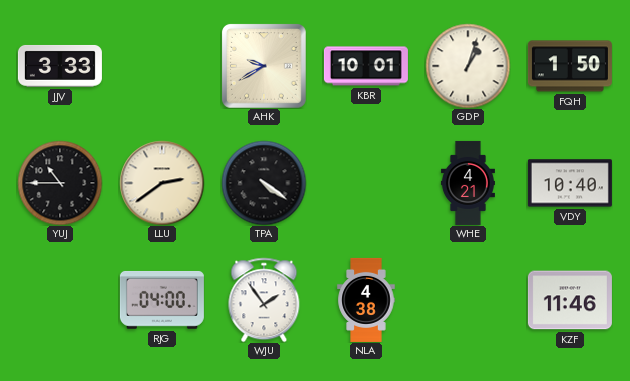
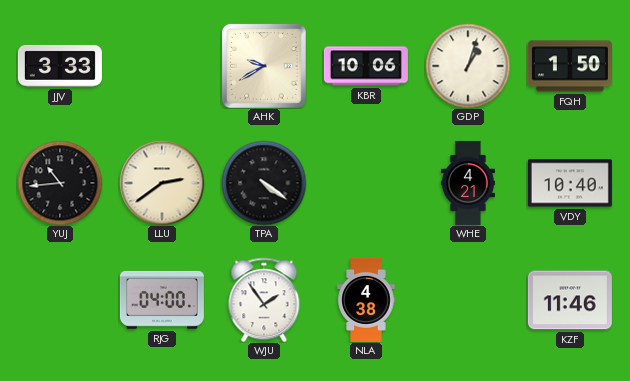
KBR: 10:01 -> 10:06 (366, 66)
YUJ: 10:45 -> 10:44 (60, 183)
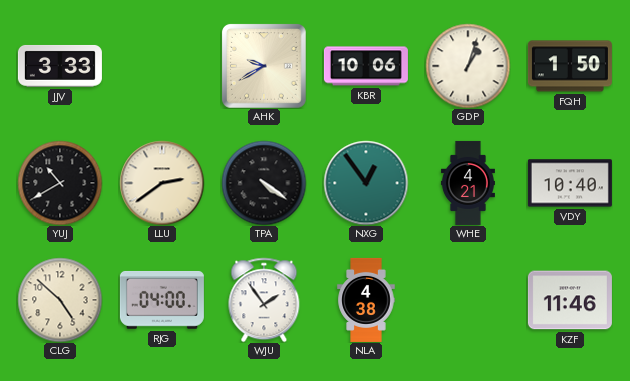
YUJ: 10:44 -> 10:40 (60, 183)
NXG: none -> 12:54 (366, 183)
CLG: none -> 4:52 (60, 300)
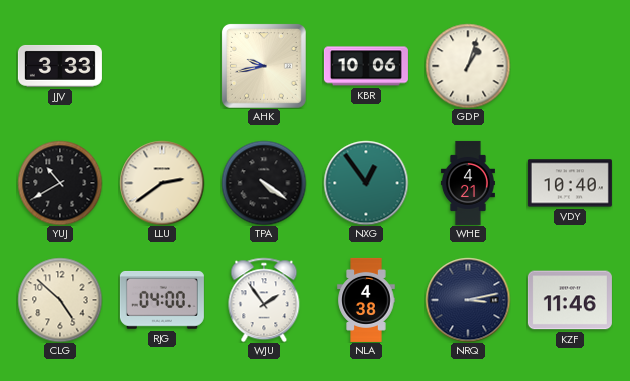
AHK: 9:40 -> 9:43 (264, 66)
FQH: 1:50 -> none (570, 66)
NRQ: none -> 3:13 (468, 300)
